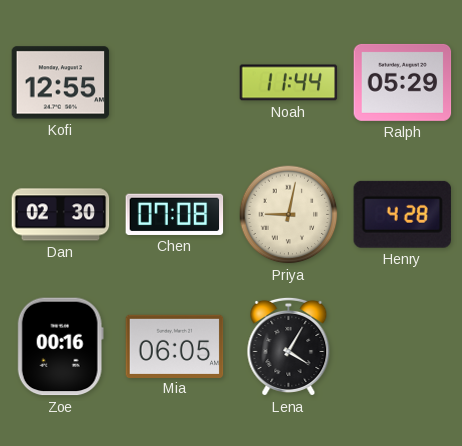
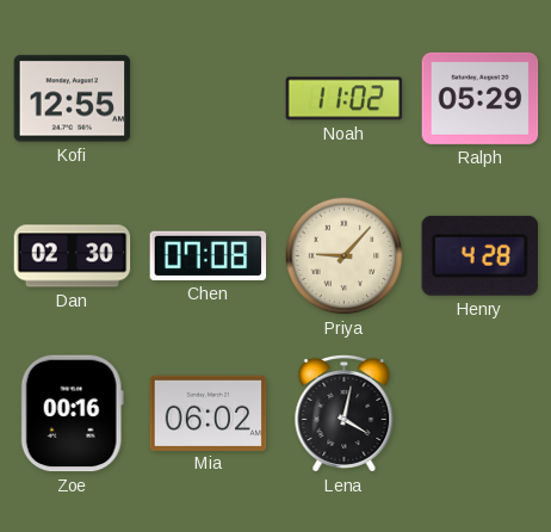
Noah: 11:44 -> 11:02 (345, 99)
Priya: 9:02 -> 9:07 (345, 256)
Mia: 06:05 -> 06:02 (209, 413)
Lena: 4:05 -> 4:02 (345, 413)
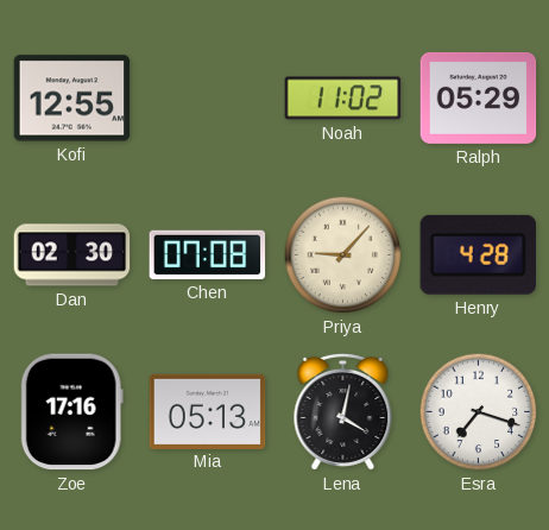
Zoe: 00:16 -> 17:16 (71, 412)
Mia: 06:02 -> 05:13 (208, 411)
Esra: none -> 7:18 (479, 412)
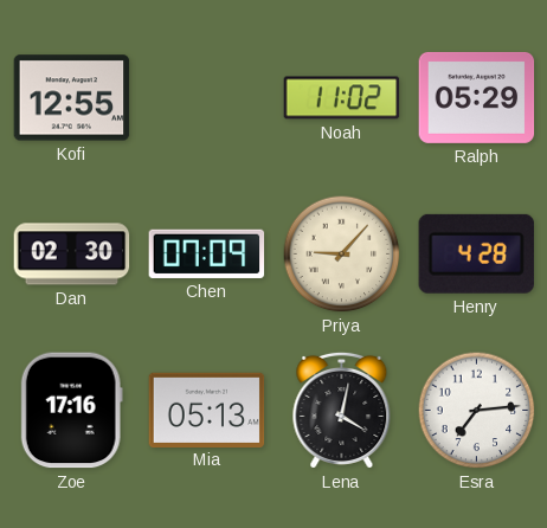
Chen: 07:08 -> 07:09 (207, 253)
Esra: 7:18 -> 7:14 (477, 411)
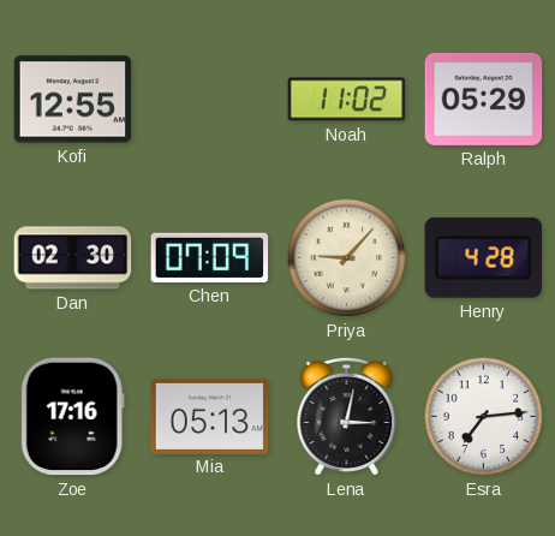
Lena: 4:02 -> 3:02 (347, 416)
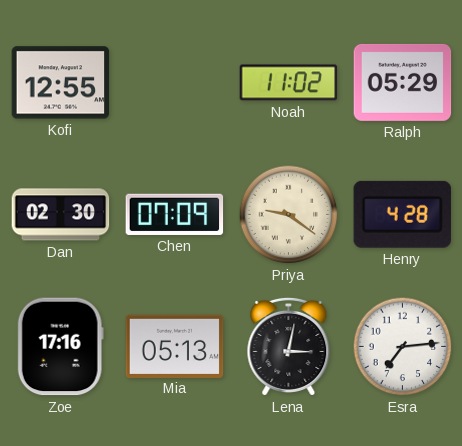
Priya: 9:07 -> 9:21 (289, 215)
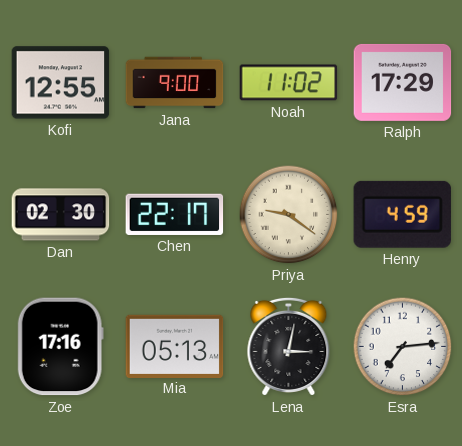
Jana: none -> 9:00 (175, 83)
Ralph: 05:29 -> 17:29 (403, 82)
Chen: 07:09 -> 22:17 (175, 214)
Henry: 4:28 -> 4:59 (402, 214)
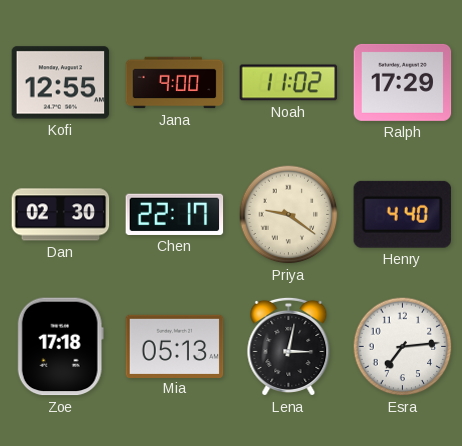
Henry: 4:59 -> 4:40 (402, 214)
Zoe: 17:16 -> 17:18 (60, 347)
